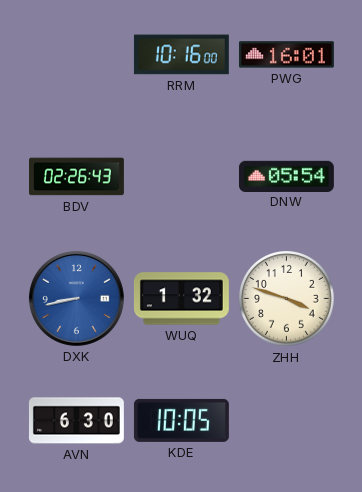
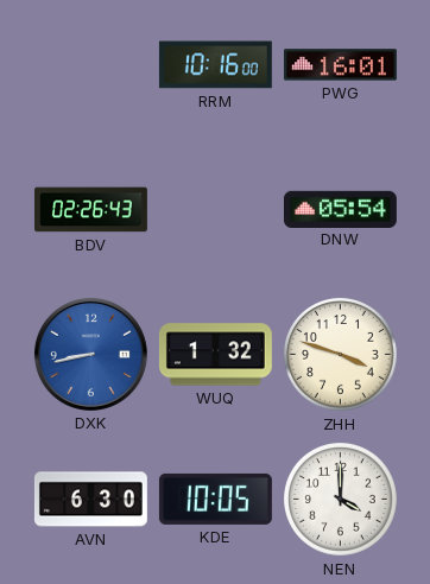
NEN: none -> 4:00 (341, 500)
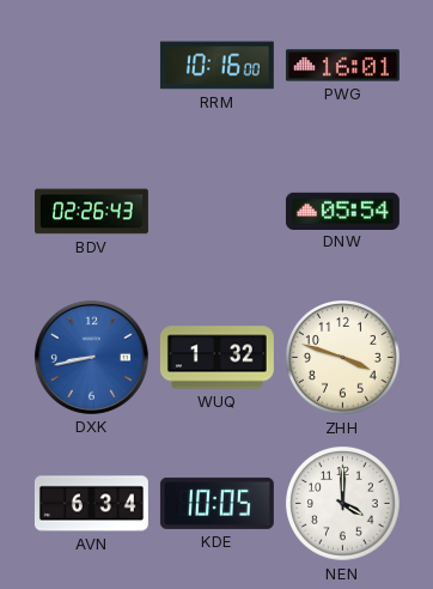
AVN: 6:30 -> 6:34 (91, 504)
